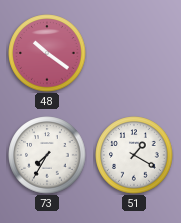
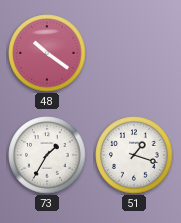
73: 7:35 -> 1:35 (47, 155)
51: 1:20 -> 1:18 (134, 155)
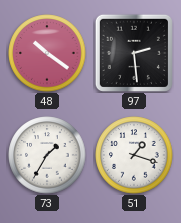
97: none -> 2:29 (134, 53)
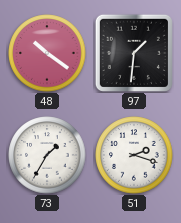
97: 2:29 -> 1:31 (134, 53)
51: 1:18 -> 2:18 (134, 155)
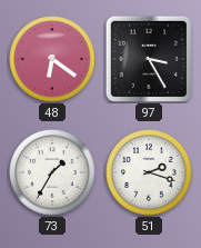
48: 10:21 -> 6:21 (52, 59)
97: 1:31 -> 3:25 (149, 59)
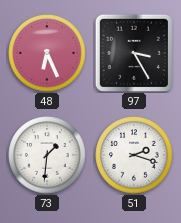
48: 6:21 -> 6:26 (47, 53)
73: 1:35 -> 1:31 (47, 155)
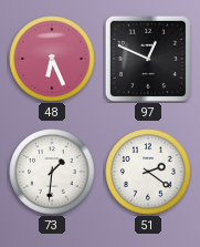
97: 3:25 -> 12:49 (148, 59)
51: 2:18 -> 2:21 (148, 172)
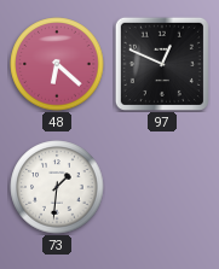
48: 6:26 -> 6:22 (57, 64)
51: 2:21 -> none (148, 172)
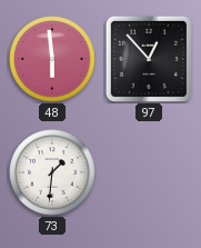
48: 6:22 -> 5:59 (52, 59)
97: 12:49 -> 12:53 (149, 59)
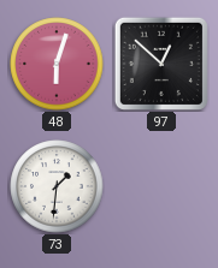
48: 5:59 -> 6:03 (57, 64)
97: 12:53 -> 12:52 (161, 64)
